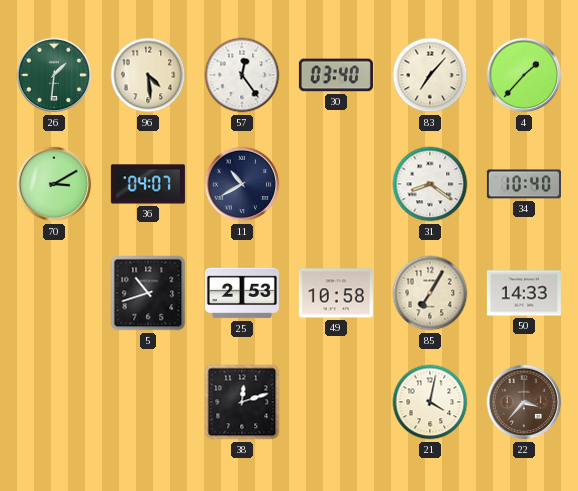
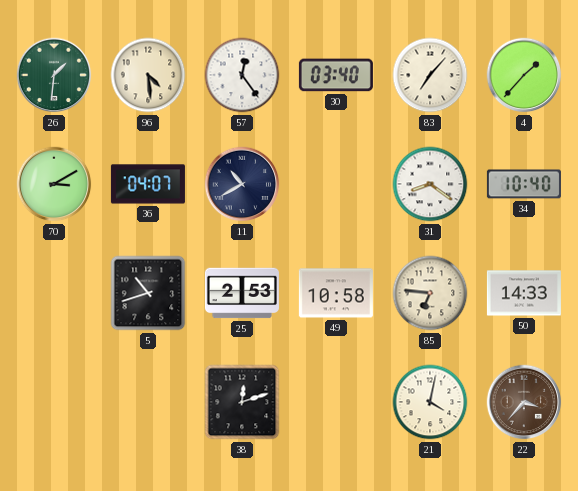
85: 7:05 -> 6:46 (430, 293)
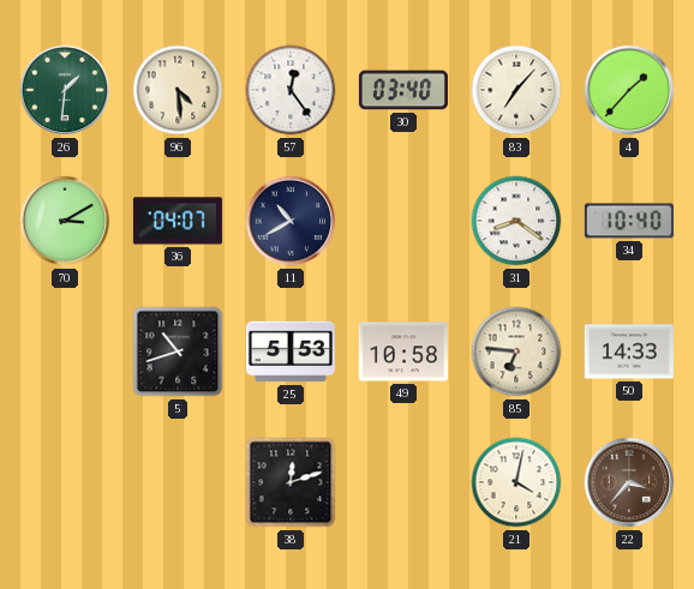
25: 2:53 -> 5:53 (291, 351)
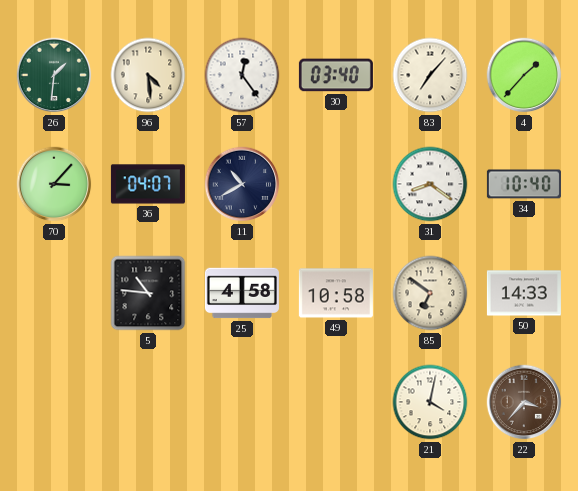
70: 3:10 -> 3:07 (54, 184)
5: 10:42 -> 10:46 (148, 293)
25: 5:53 -> 4:58 (242, 293)
85: 6:46 -> 6:51 (430, 293)
38: 12:12 -> none (291, 482)
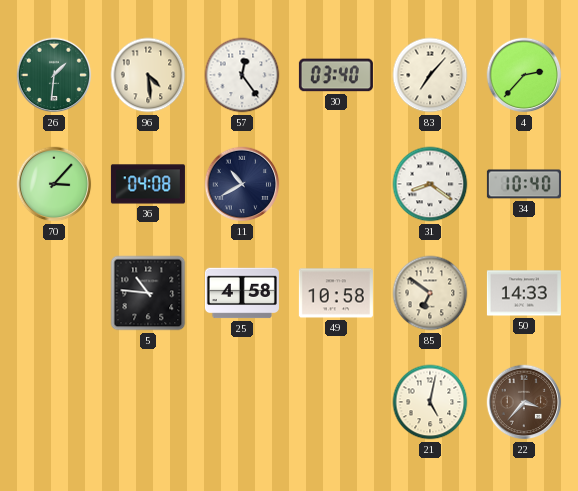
4: 1:37 -> 2:37 (524, 75)
36: 04:07 -> 04:08 (148, 184)
21: 4:02 -> 5:02 (430, 402)
